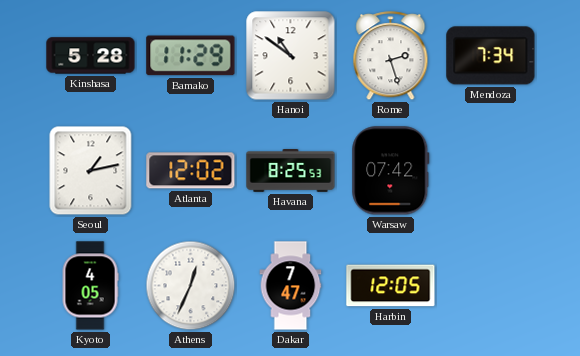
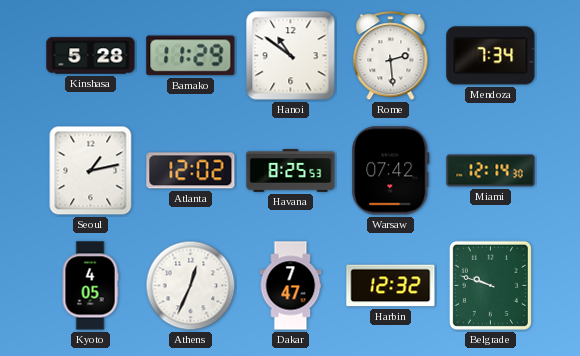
Rome: 2:27 -> 2:29 (391, 56)
Miami: none -> 12:14 (491, 171)
Harbin: 12:05 -> 12:32 (391, 286)
Belgrade: none -> 9:48 (490, 285)
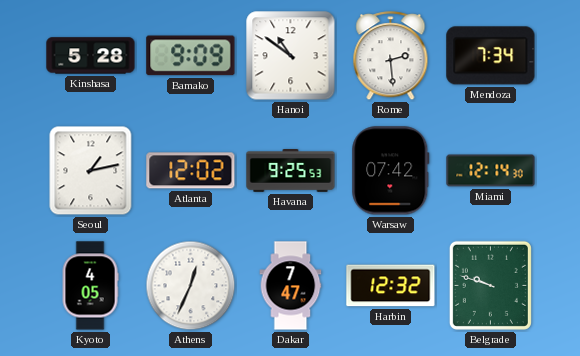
Bamako: 11:29 -> 9:09 (191, 56)
Havana: 8:25 -> 9:25 (291, 171)
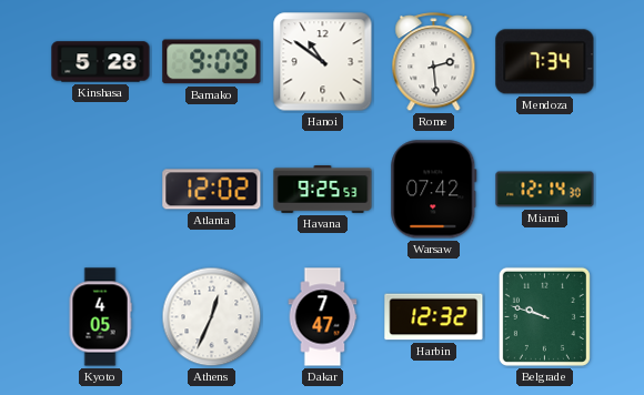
Seoul: 1:13 -> none (91, 171)
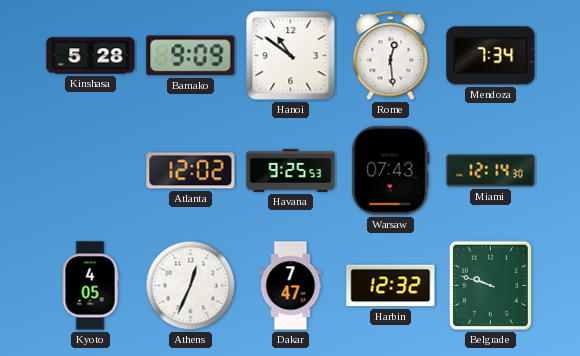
Rome: 2:29 -> 12:29 (391, 56)
Warsaw: 07:42 -> 07:43 (391, 171)
